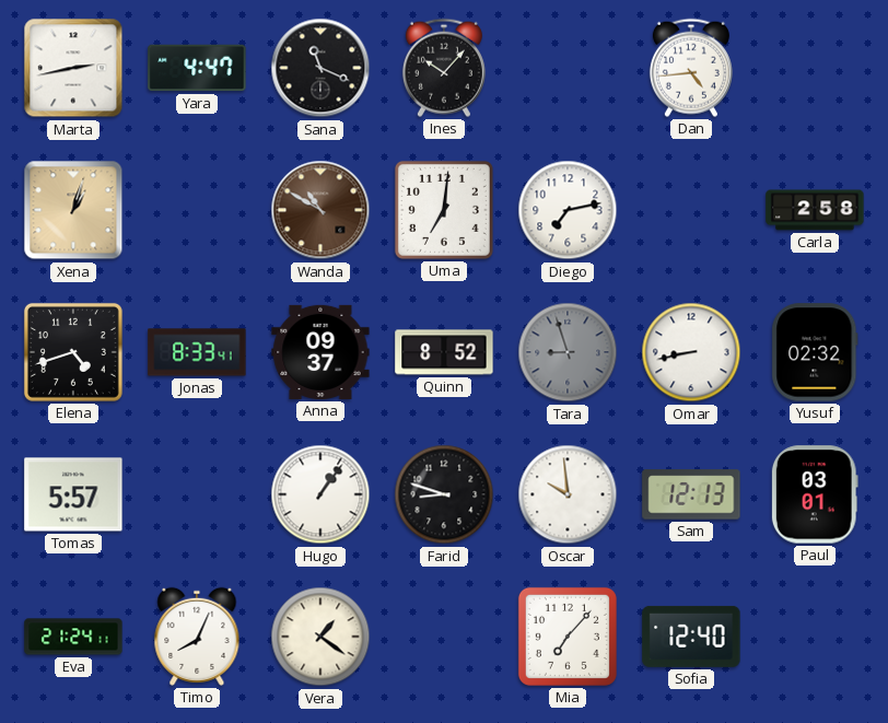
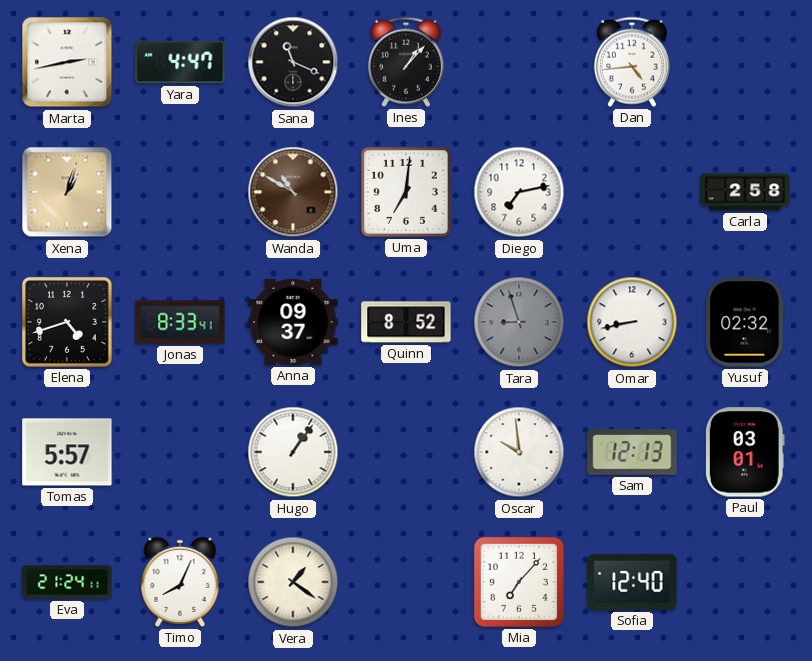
Ines: 10:07 -> 1:07 (406, 62)
Farid: 8:48 -> none (444, 494)
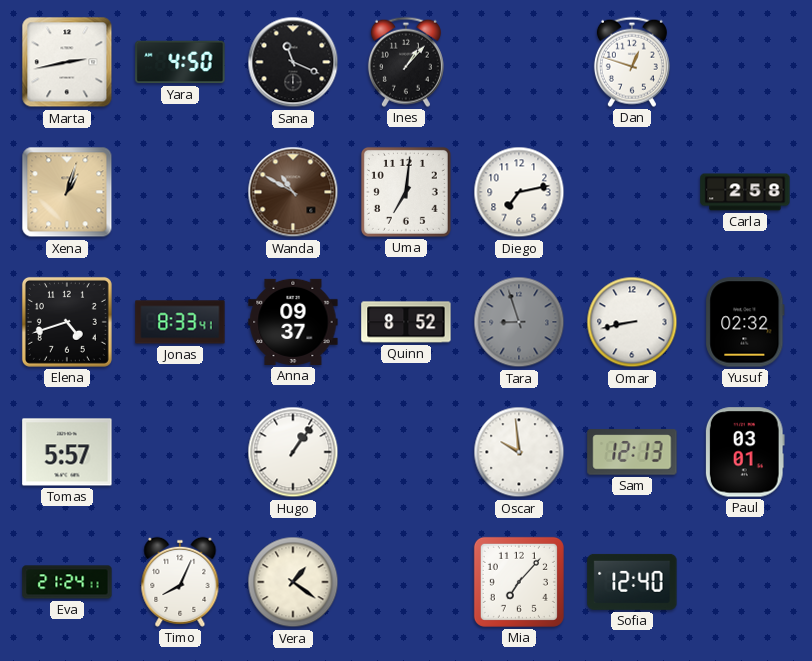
Yara: 4:47 -> 4:50 (180, 62)
Dan: 4:44 -> 12:48 (632, 62)
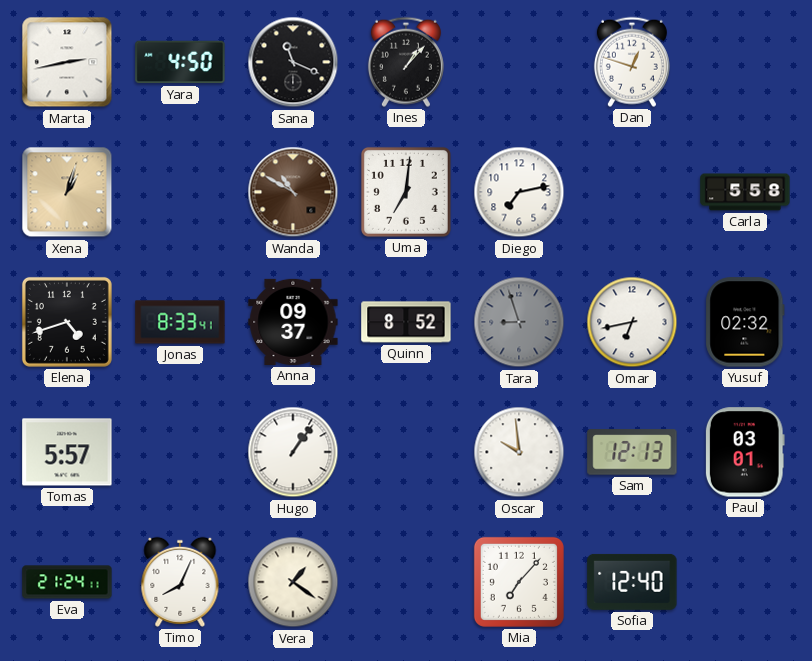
Carla: 2:58 -> 5:58 (745, 192)
Omar: 8:43 -> 6:43 (632, 322)
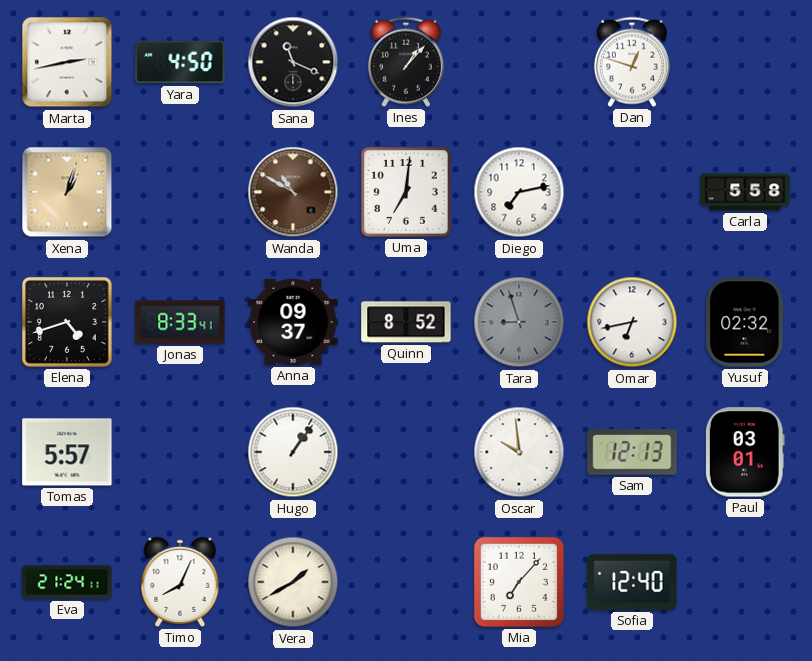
Vera: 1:21 -> 1:40 (293, 582)
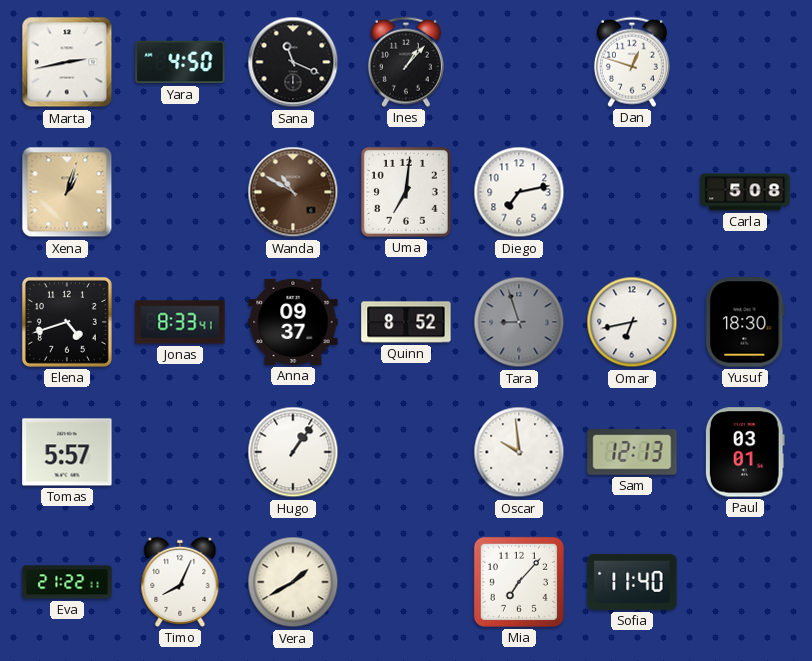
Carla: 5:58 -> 5:08 (745, 192)
Yusuf: 02:32 -> 18:30 (745, 322)
Eva: 21:24 -> 21:22 (67, 582)
Sofia: 12:40 -> 11:40 (632, 582)
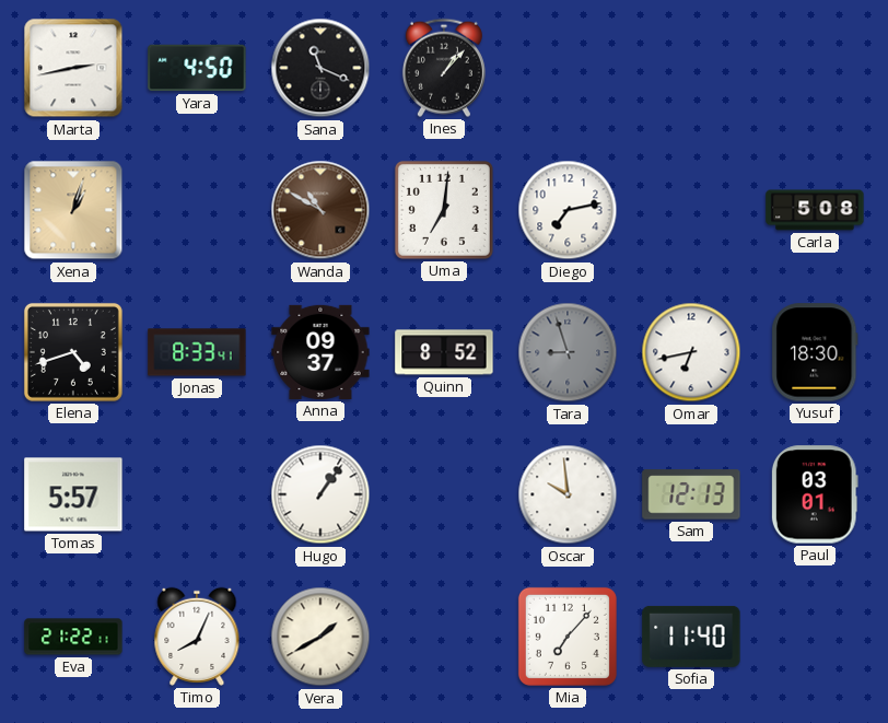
Dan: 12:48 -> none (632, 62)
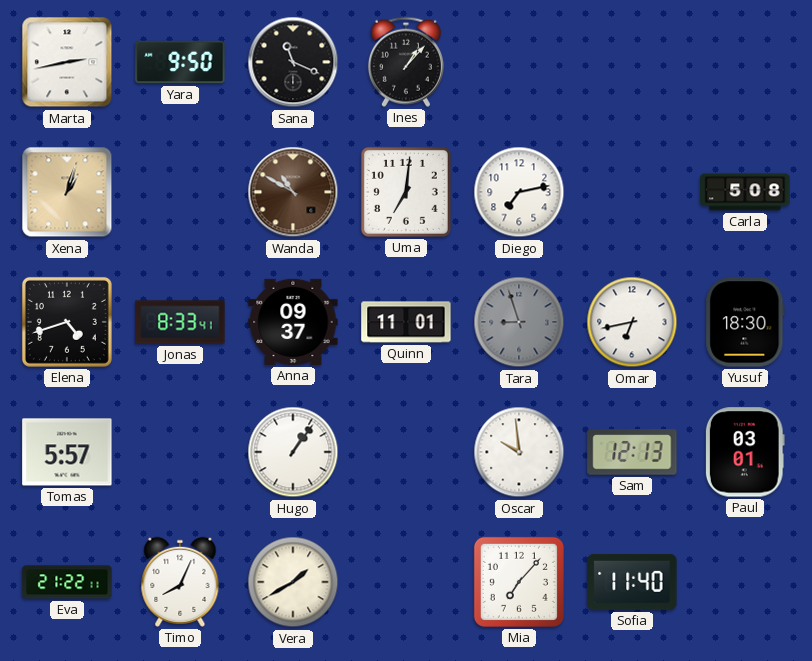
Yara: 4:50 -> 9:50 (180, 62)
Quinn: 8:52 -> 11:01 (406, 322)
